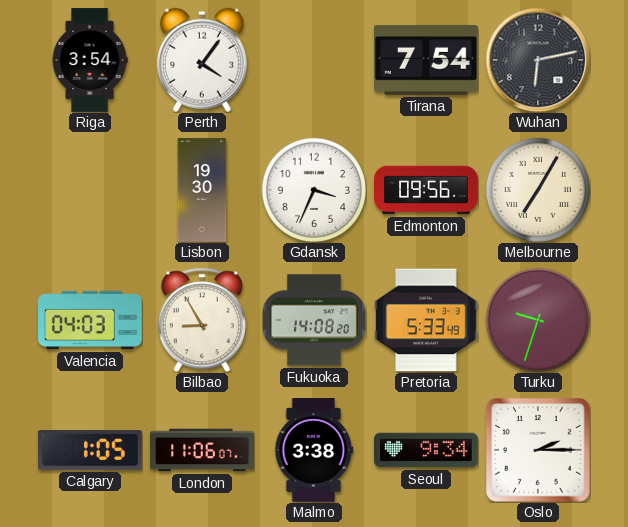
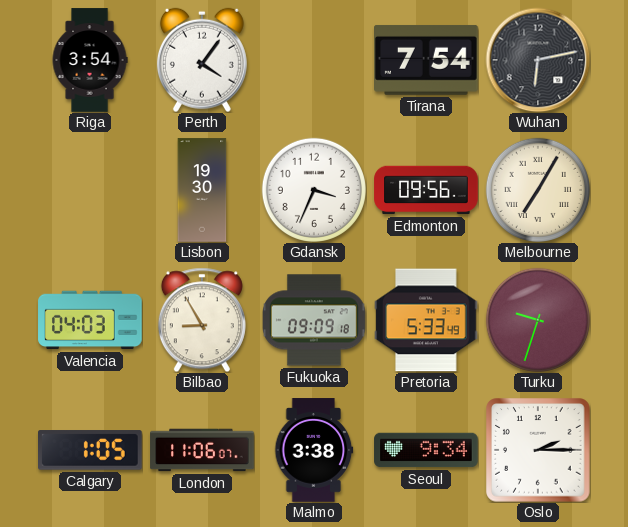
Fukuoka: 14:08 -> 09:09 (315, 320)
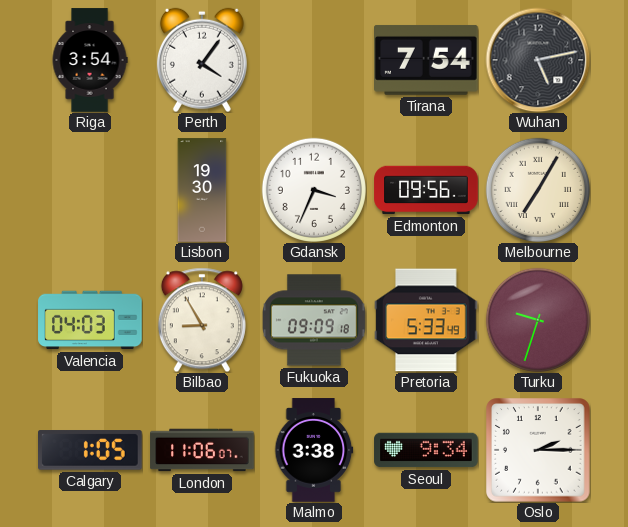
Wuhan: 6:13 -> 5:13 (538, 60)
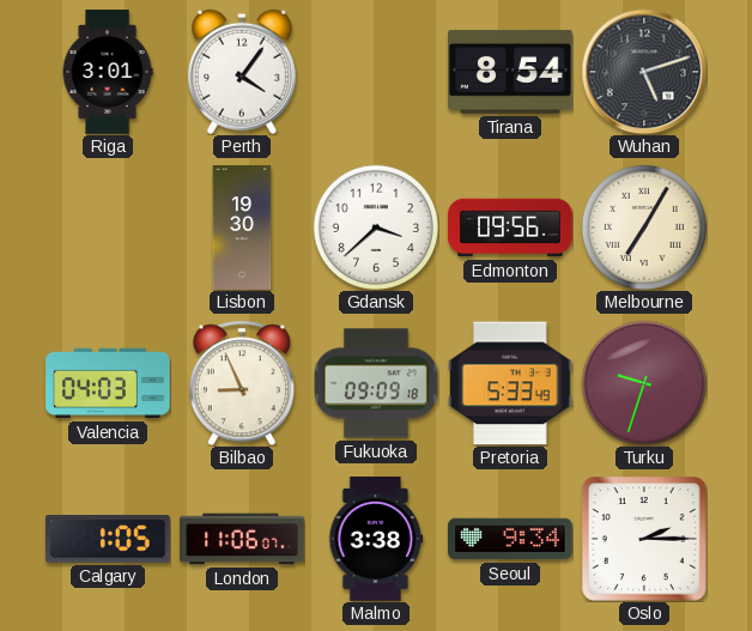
Riga: 3:54 -> 3:01 (108, 72)
Tirana: 7:54 -> 8:54 (511, 72)
Wuhan: 5:13 -> 5:12 (644, 72)
Gdansk: 3:34 -> 3:38 (376, 227)
Bilbao: 8:55 -> 8:56 (242, 383)
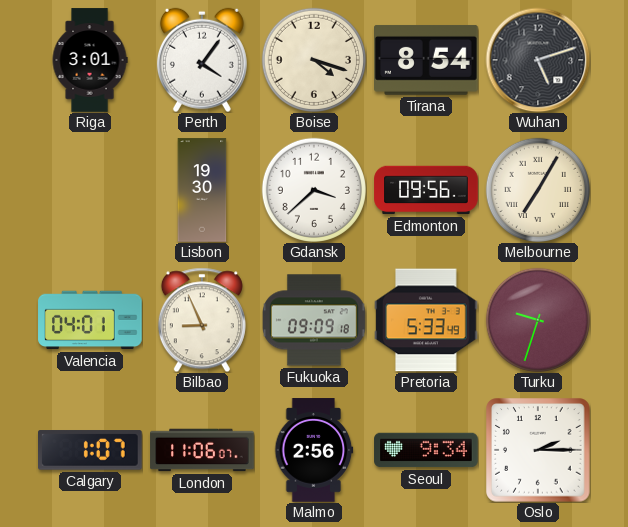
Boise: none -> 4:18 (314, 60)
Valencia: 04:03 -> 04:01 (90, 320)
Calgary: 1:05 -> 1:07 (91, 450)
Malmo: 3:38 -> 2:56 (314, 450)
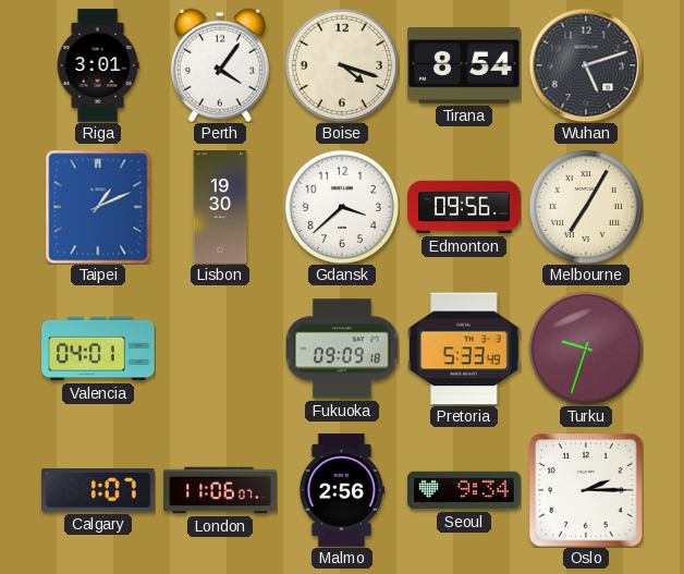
Taipei: none -> 1:11 (98, 207)
Bilbao: 8:56 -> none (202, 320)
